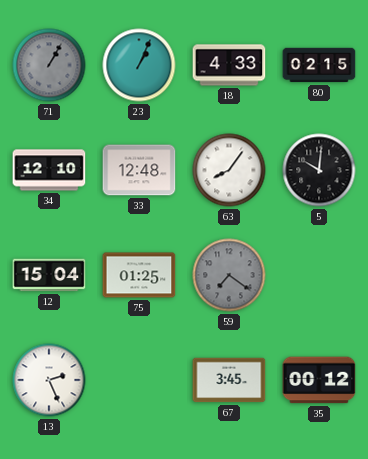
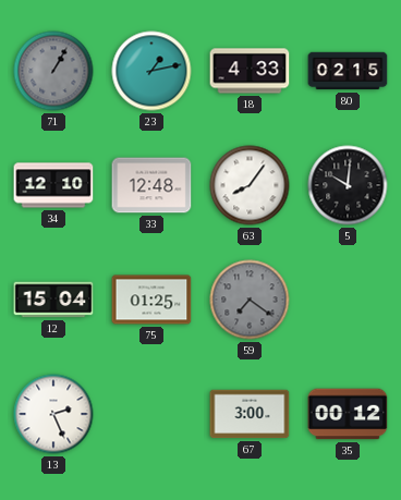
23: 1:04 -> 1:13 (151, 71)
67: 3:45 -> 3:00 (250, 414)
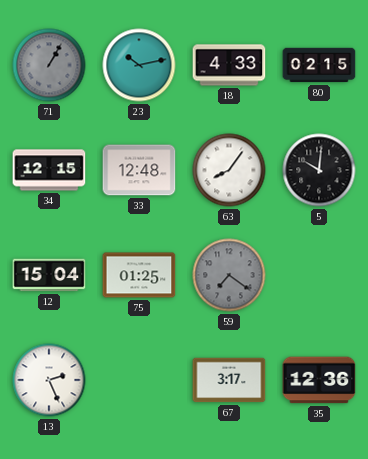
23: 1:13 -> 10:13 (139, 65)
34: 12:10 -> 12:15 (49, 170)
67: 3:00 -> 3:17 (229, 380)
35: 00:12 -> 12:36 (319, 380)
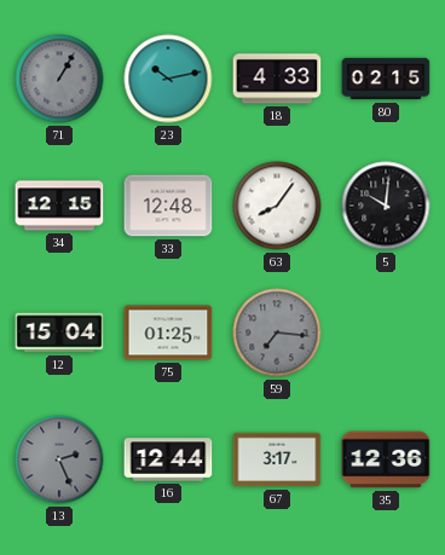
59: 7:21 -> 7:16 (277, 333)
13 dial: white -> grey (59, 459)
16: none -> 12:44 (168, 459)
